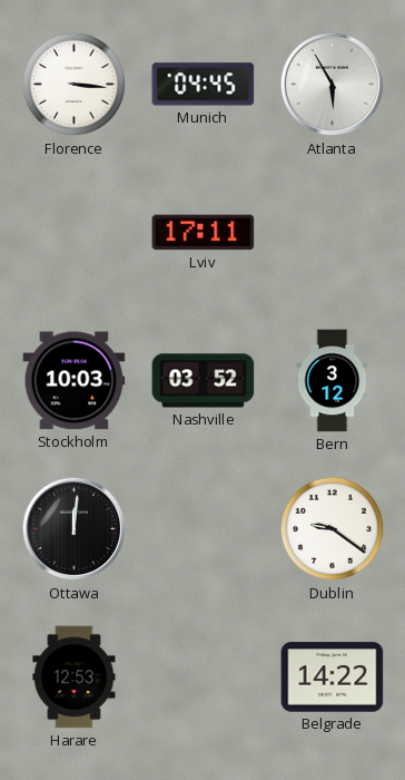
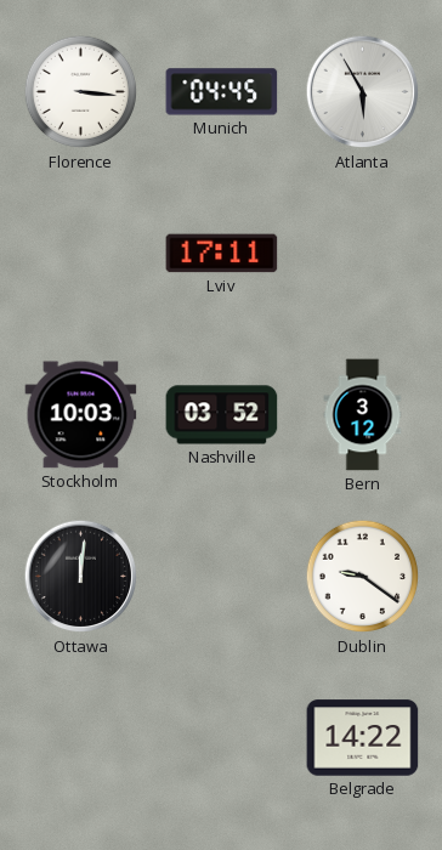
Harare: 12:53 -> none (75, 677)
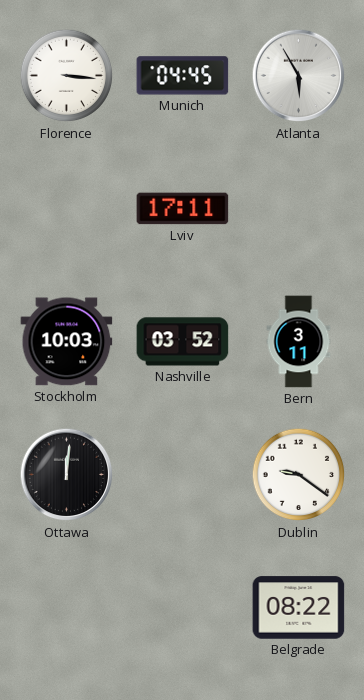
Bern: 3:12 -> 3:11 (299, 342)
Belgrade: 14:22 -> 08:22 (299, 608)
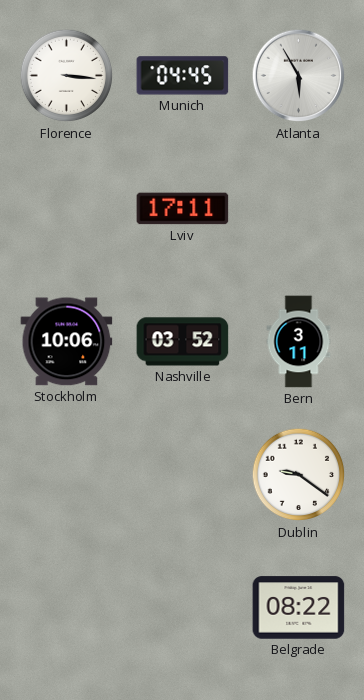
Stockholm: 10:03 -> 10:06 (67, 342)
Ottawa: 12:01 -> none (67, 475)
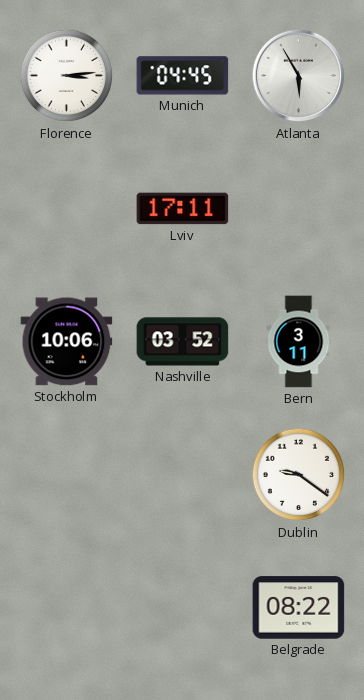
Florence: 3:16 -> 3:14 (67, 76)
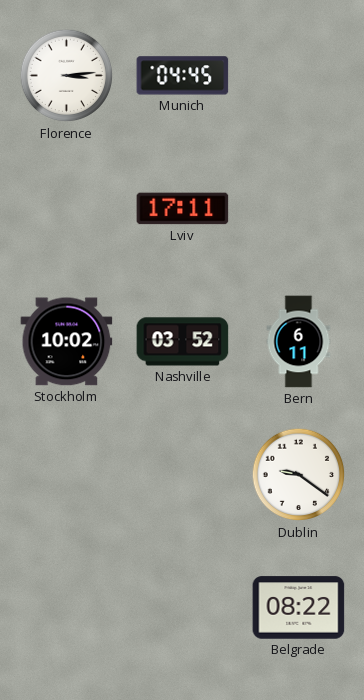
Atlanta: 5:55 -> none (299, 76)
Stockholm: 10:06 -> 10:02 (67, 342)
Bern: 3:11 -> 6:11 (299, 342)
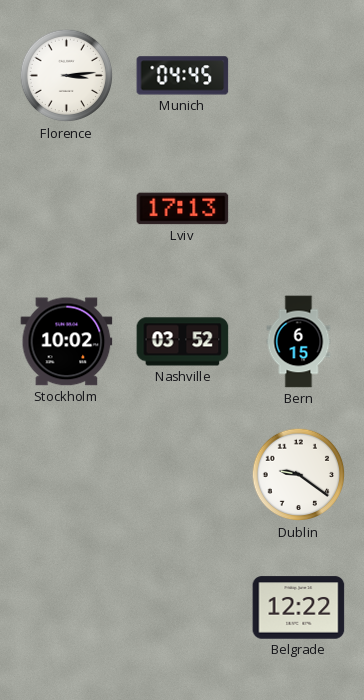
Lviv: 17:11 -> 17:13 (183, 209)
Bern: 6:11 -> 6:15 (299, 342)
Belgrade: 08:22 -> 12:22 (299, 608)
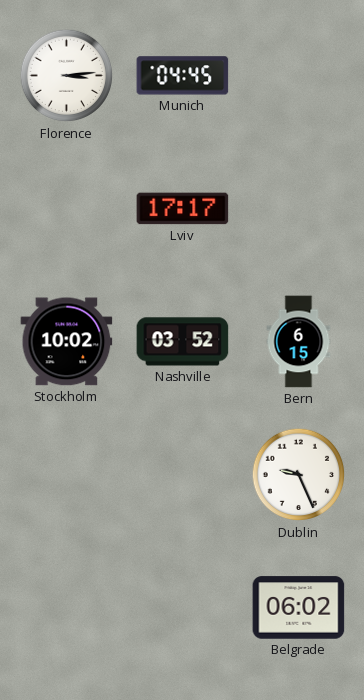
Lviv: 17:13 -> 17:17 (183, 209)
Dublin: 9:21 -> 9:26 (299, 475)
Belgrade: 12:22 -> 06:02 (299, 608)
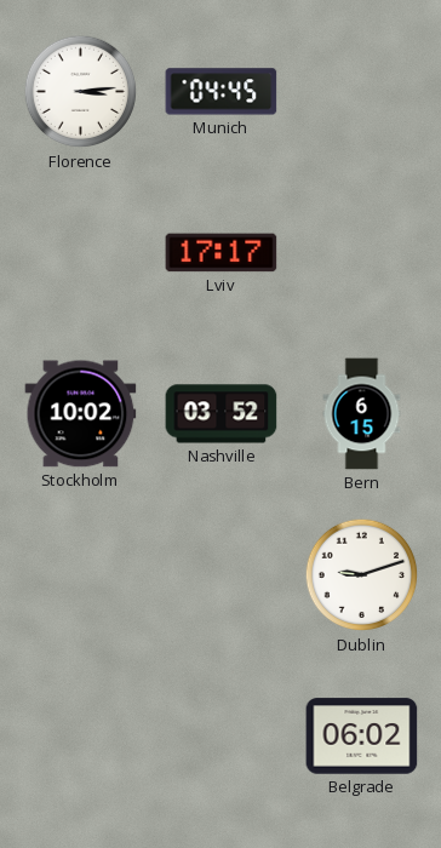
Dublin: 9:26 -> 9:12 (362, 575)
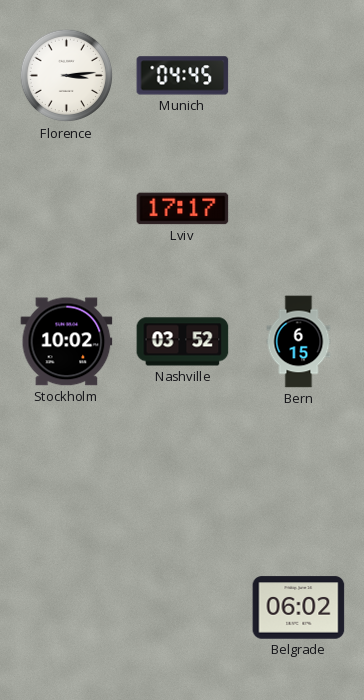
Dublin: 9:12 -> none (362, 575)
